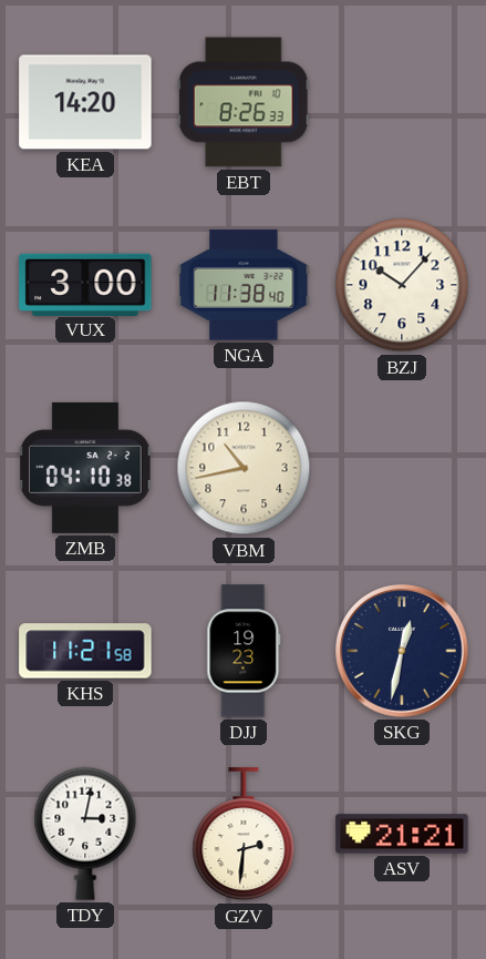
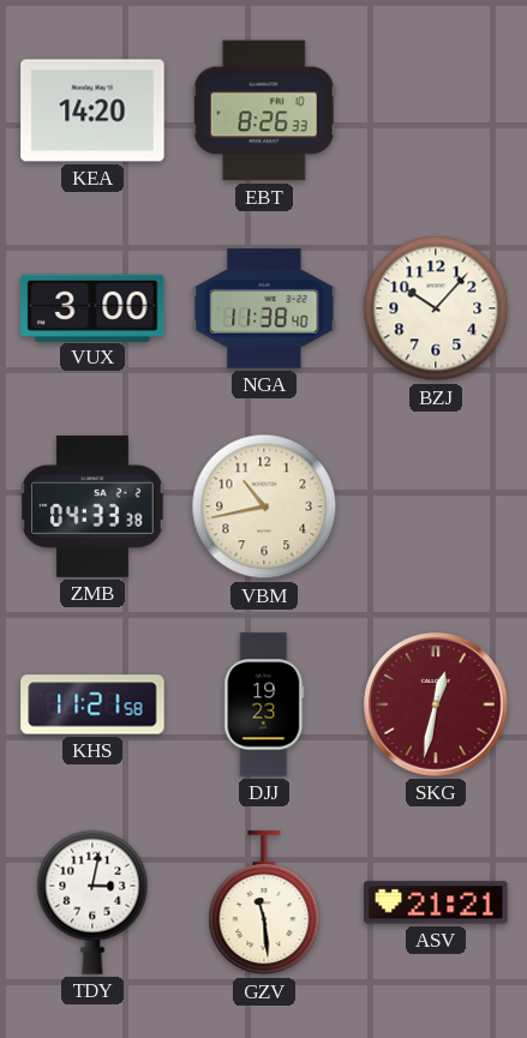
ZMB: 04:10 -> 04:33 (92, 506)
SKG dial: navy -> burgundy (436, 704)
GZV: 2:31 -> 11:29 (264, 904)
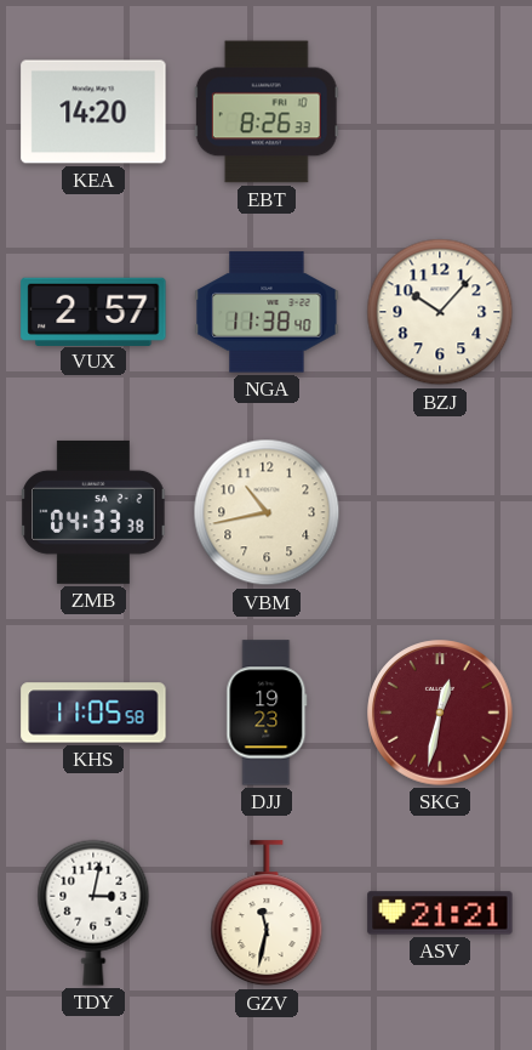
VUX: 3:00 -> 2:57 (93, 311)
KHS: 11:21 -> 11:05 (93, 713)
GZV: 11:29 -> 11:32 (267, 914)
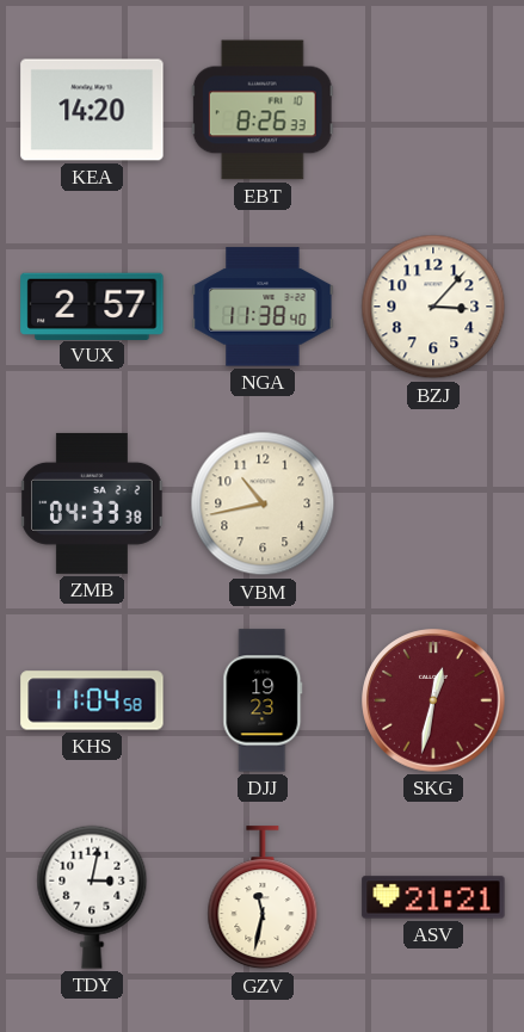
BZJ: 10:07 -> 3:07 (433, 307)
KHS: 11:05 -> 11:04 (92, 700)
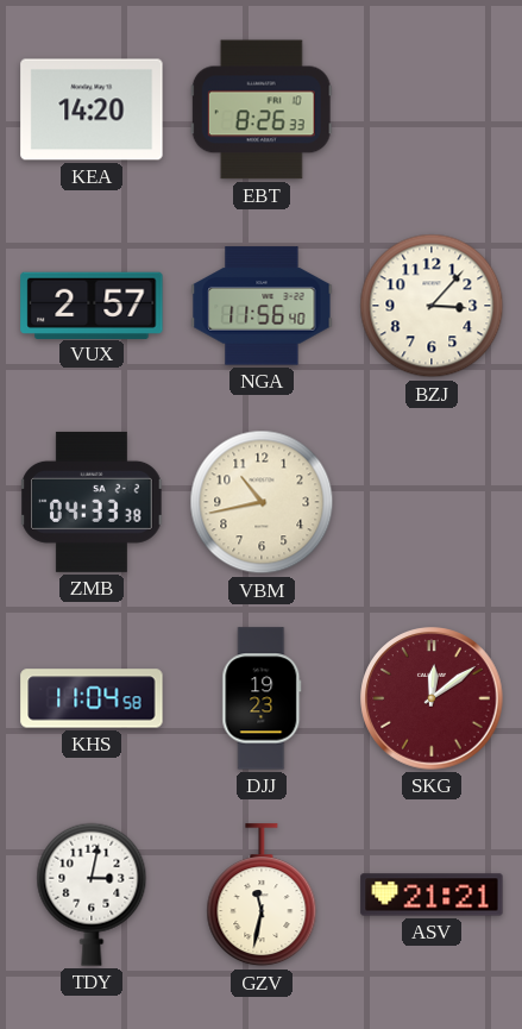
NGA: 11:38 -> 11:56 (262, 306)
SKG: 12:32 -> 12:09 (432, 698)
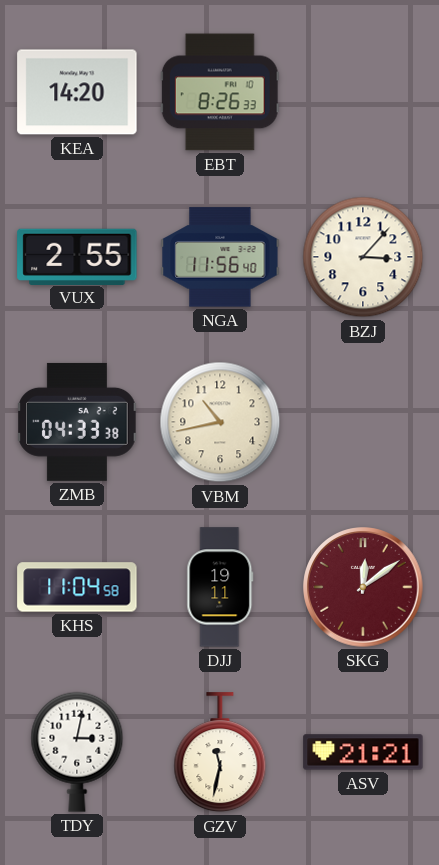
VUX: 2:57 -> 2:55 (77, 256)
DJJ: 19:23 -> 19:11 (220, 587)
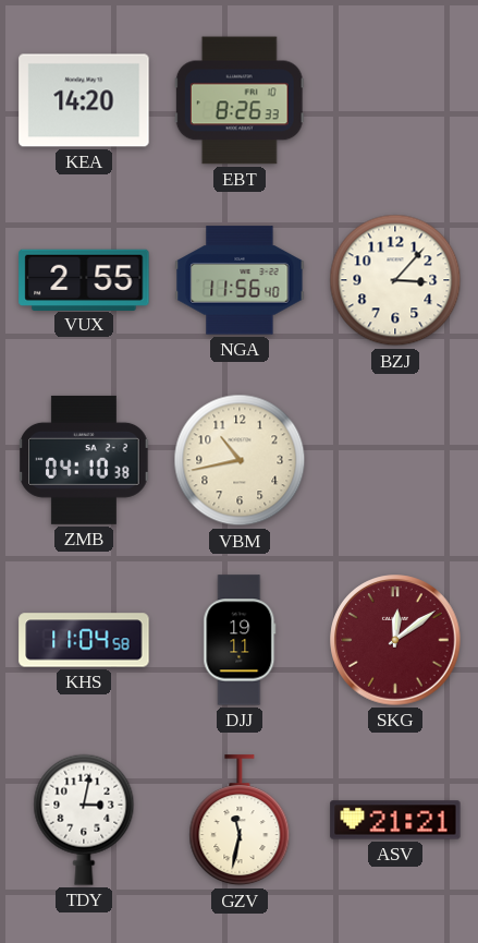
ZMB: 04:33 -> 04:10 (84, 460)
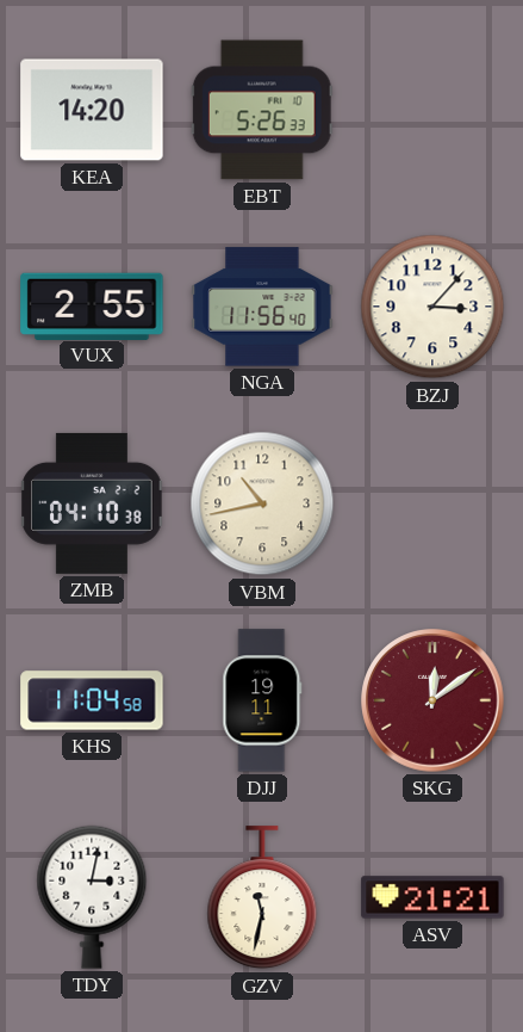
EBT: 8:26 -> 5:26 (262, 110)
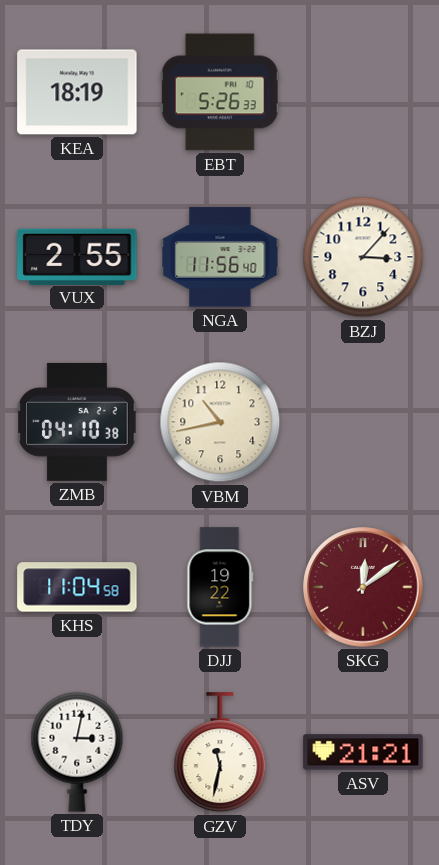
KEA: 14:20 -> 18:19 (77, 92)
DJJ: 19:11 -> 19:22 (220, 587)
